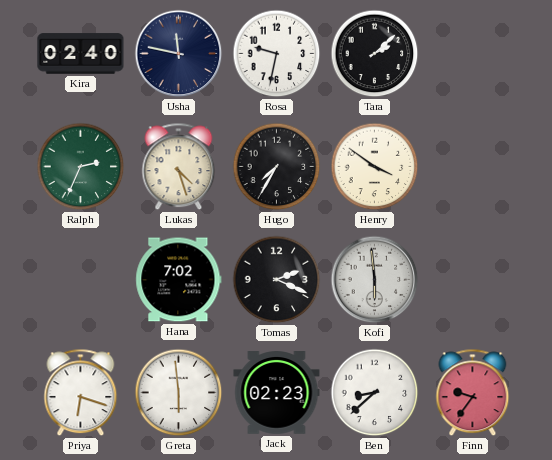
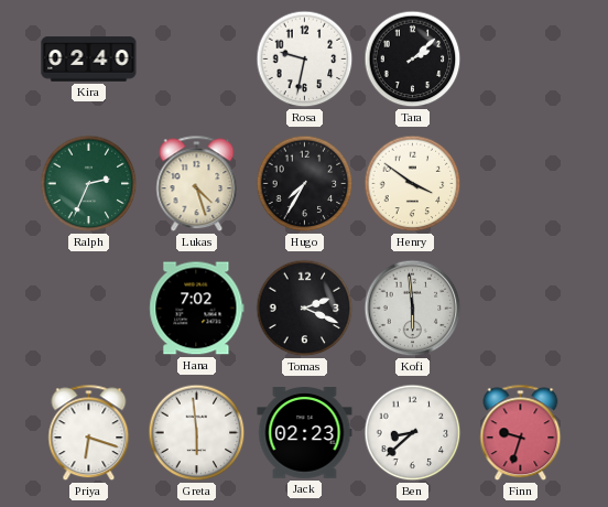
Usha: 11:47 -> none (179, 54)
Finn: 9:36 -> 9:33 (521, 433)
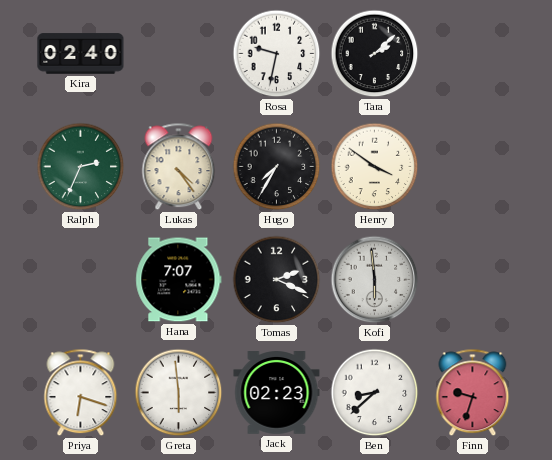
Lukas: 4:27 -> 4:24 (179, 167)
Hana: 7:02 -> 7:07 (179, 280)
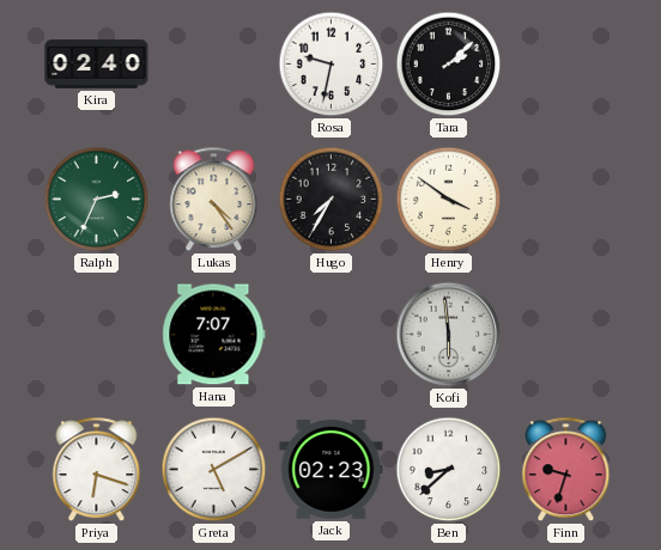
Tomas: 2:19 -> none (277, 280)
Greta: 5:59 -> 5:10 (214, 470)
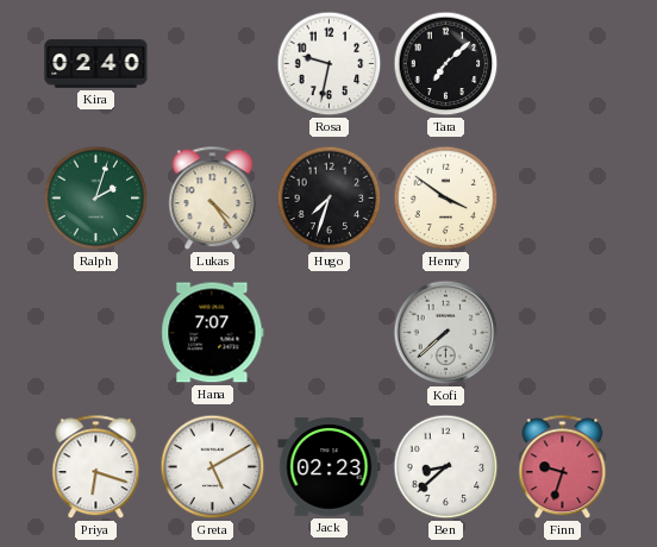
Tara: 2:08 -> 7:08 (446, 64)
Ralph: 2:34 -> 2:03 (96, 199)
Hugo: 7:35 -> 7:33 (330, 199)
Kofi: 5:59 -> 7:38 (446, 333)
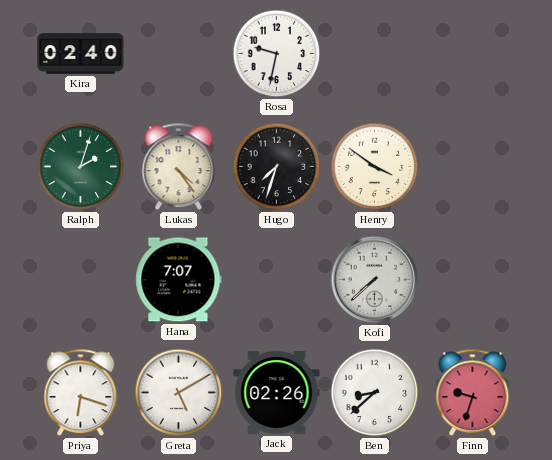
Tara: 7:08 -> none (446, 64)
Jack: 02:23 -> 02:26 (277, 393)
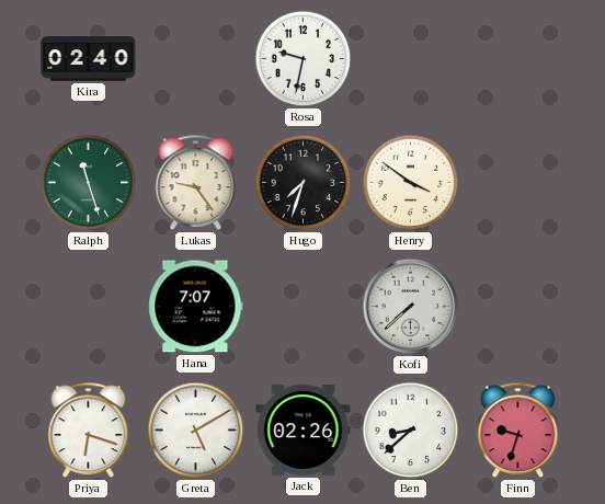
Ralph: 2:03 -> 11:27 (89, 183)
Lukas: 4:24 -> 9:24 (196, 183)
